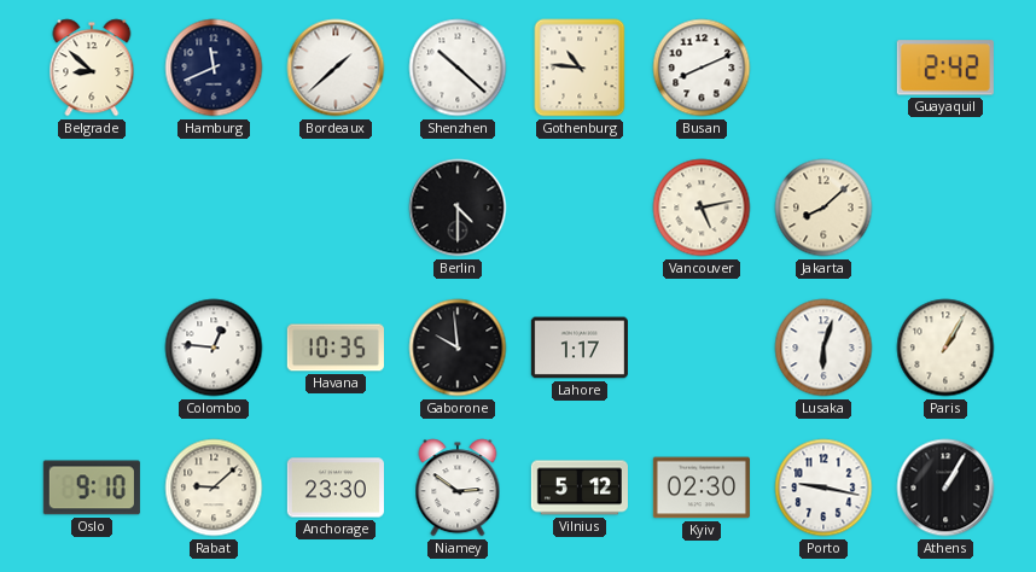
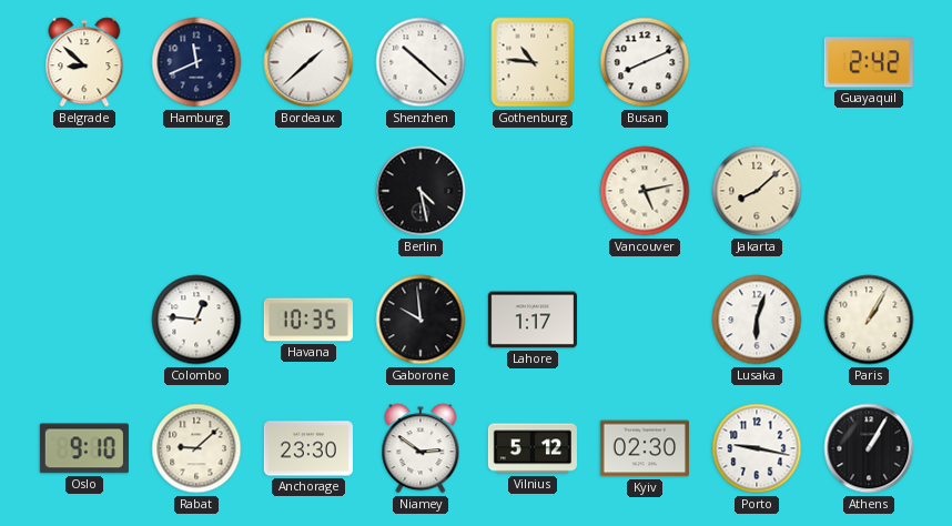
Berlin: 4:30 -> 4:28 (421, 191)
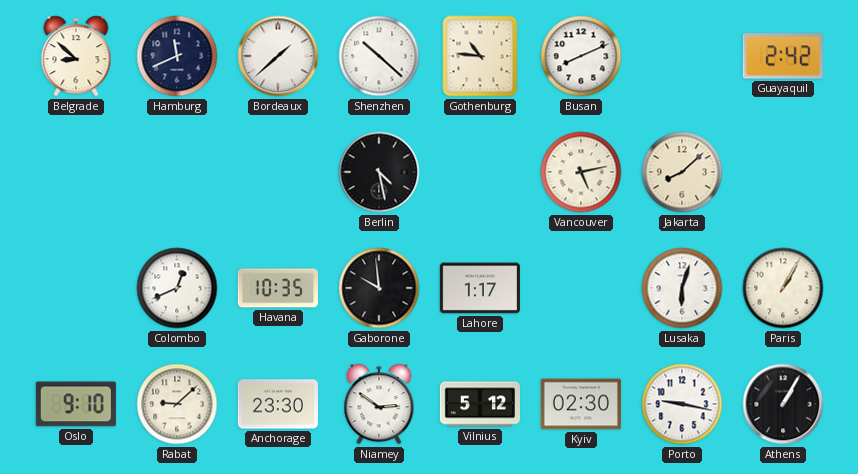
Colombo: 12:46 -> 12:41 (177, 288)
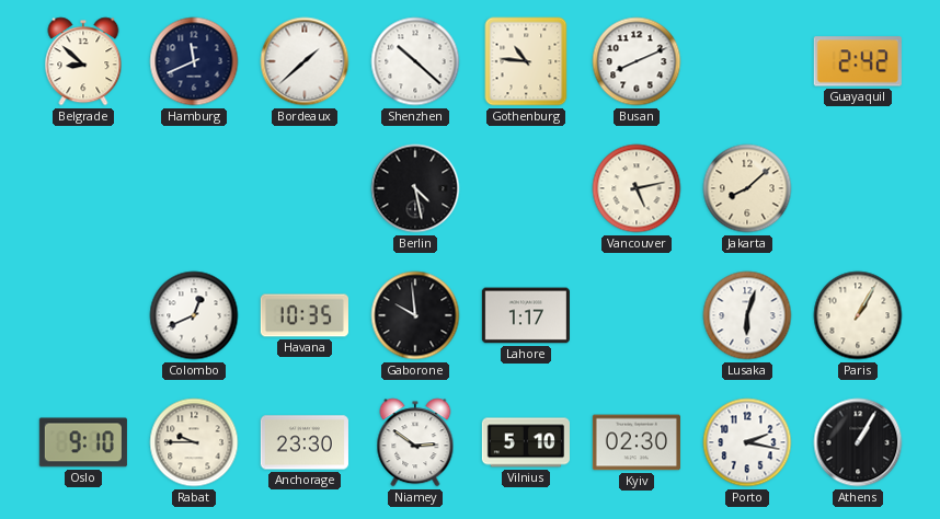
Rabat: 9:08 -> 9:45 (194, 442)
Vilnius: 5:12 -> 5:10 (526, 442)
Porto: 9:17 -> 2:17 (747, 442)
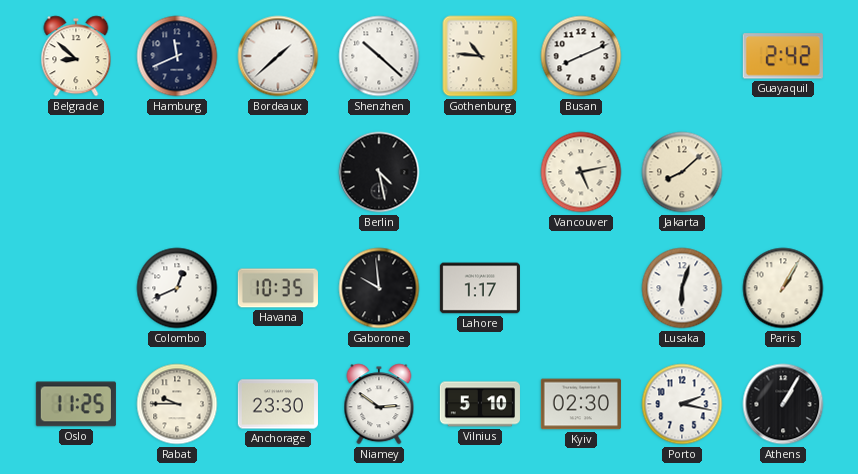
Oslo: 9:10 -> 11:25 (76, 404)
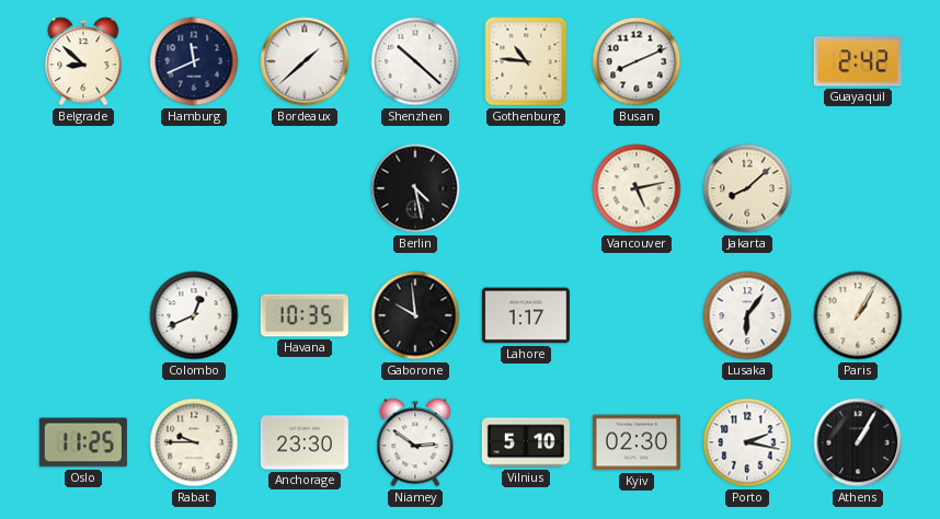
Lusaka: 6:03 -> 6:06 (747, 315)
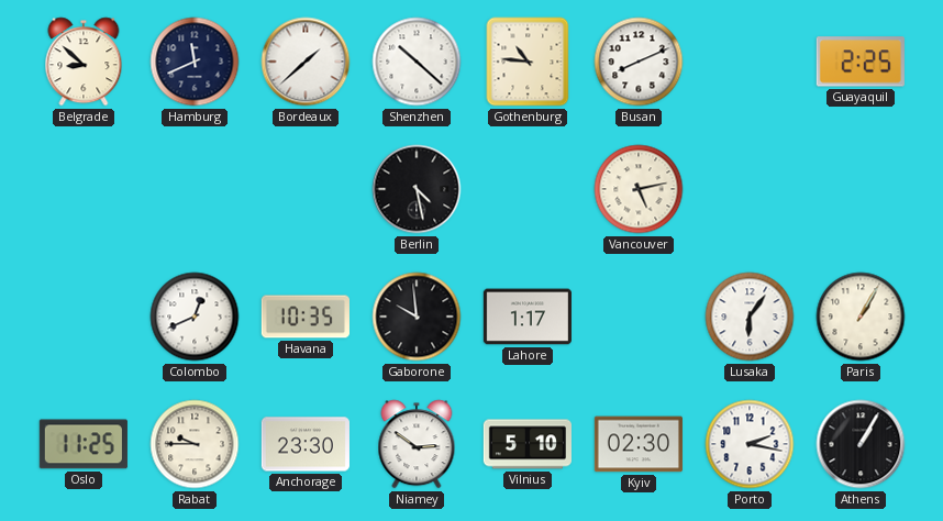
Guayaquil: 2:42 -> 2:25 (861, 62)
Jakarta: 8:08 -> none (747, 188)
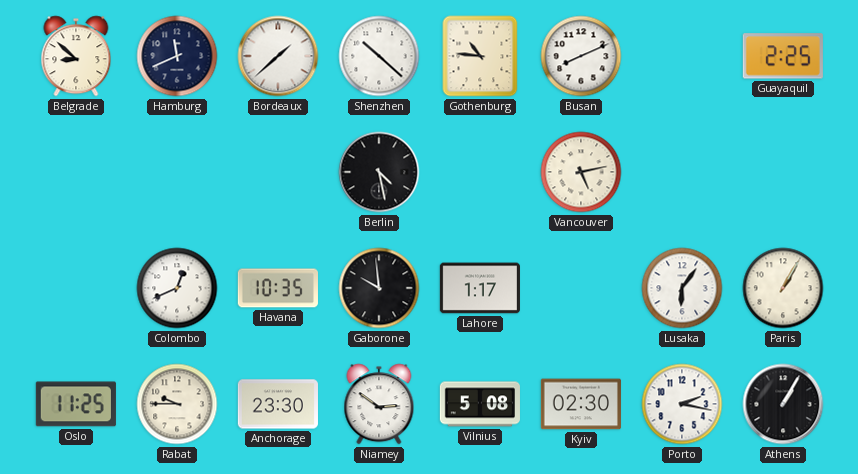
Vilnius: 5:10 -> 5:08 (480, 404)
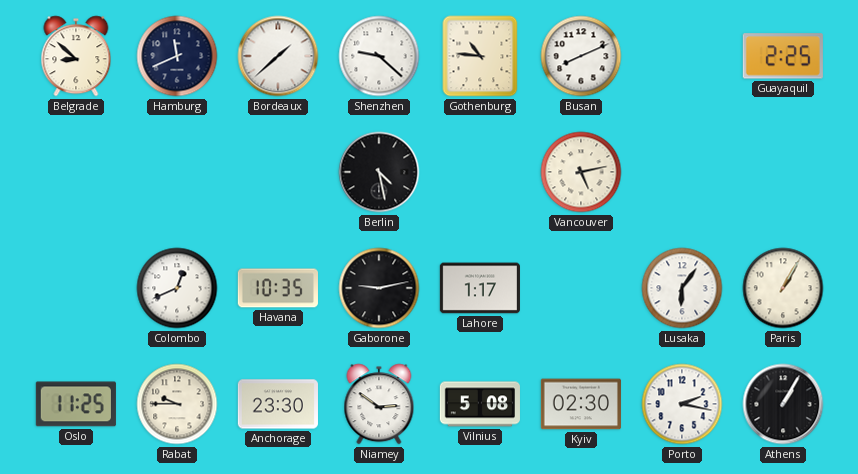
Shenzhen: 10:22 -> 9:22 (379, 56)
Gaborone: 9:59 -> 9:13 (379, 288)
